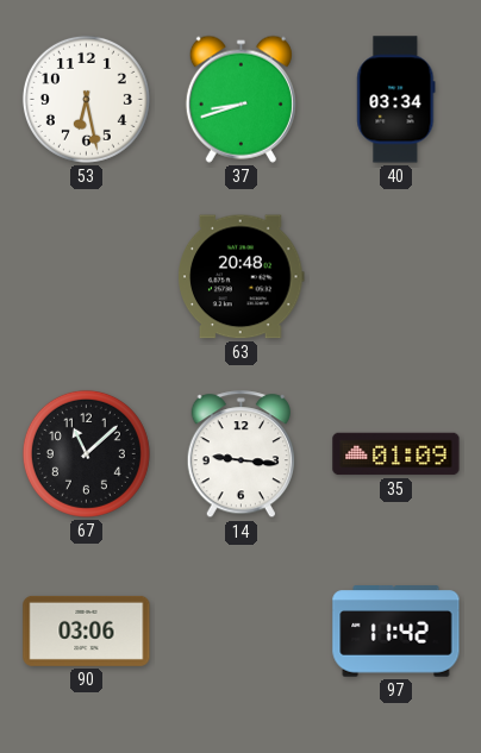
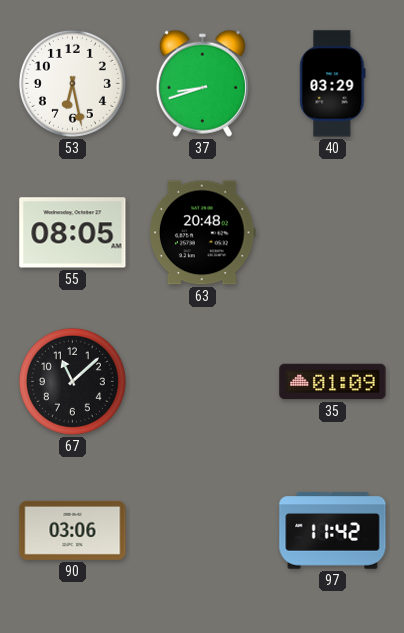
40: 03:34 -> 03:29 (333, 84)
55: none -> 08:05 (73, 233)
14: 9:16 -> none (240, 454)
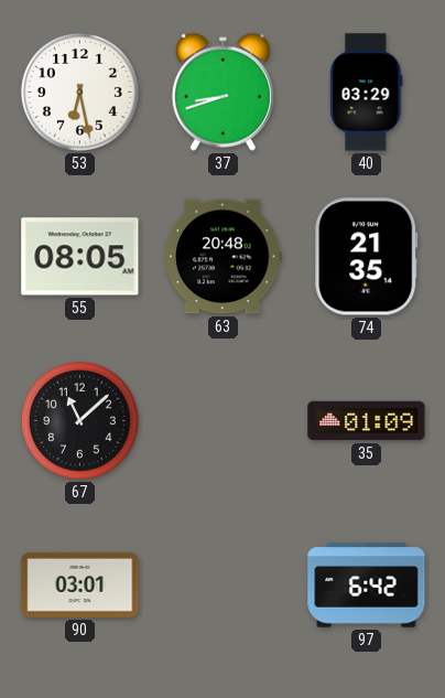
74: none -> 21:35 (367, 257)
90: 03:06 -> 03:01 (80, 584)
97: 11:42 -> 6:42 (367, 586)
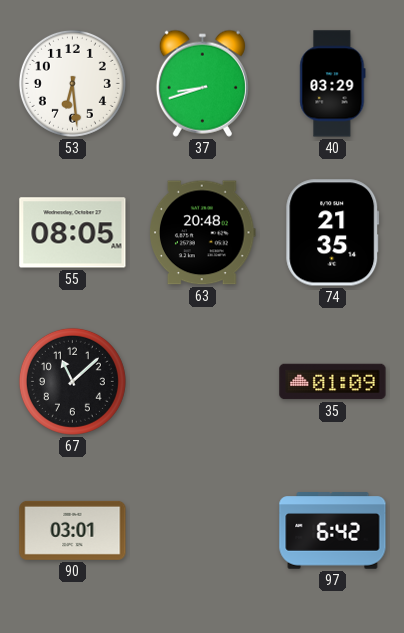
53: 6:28 -> 6:29 (72, 83)
